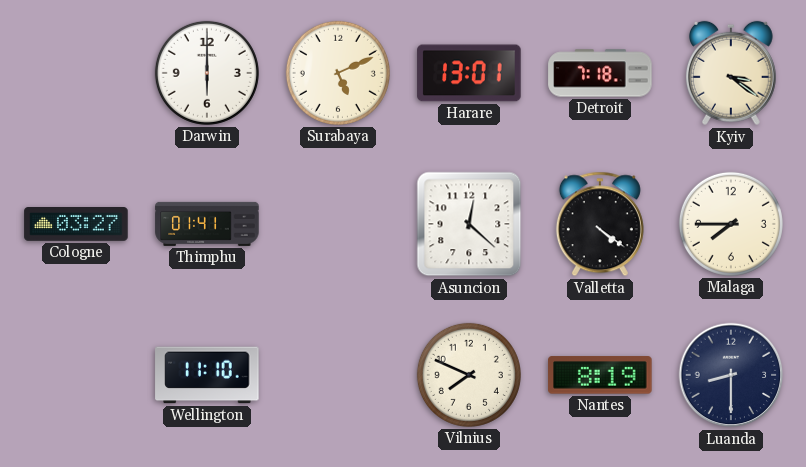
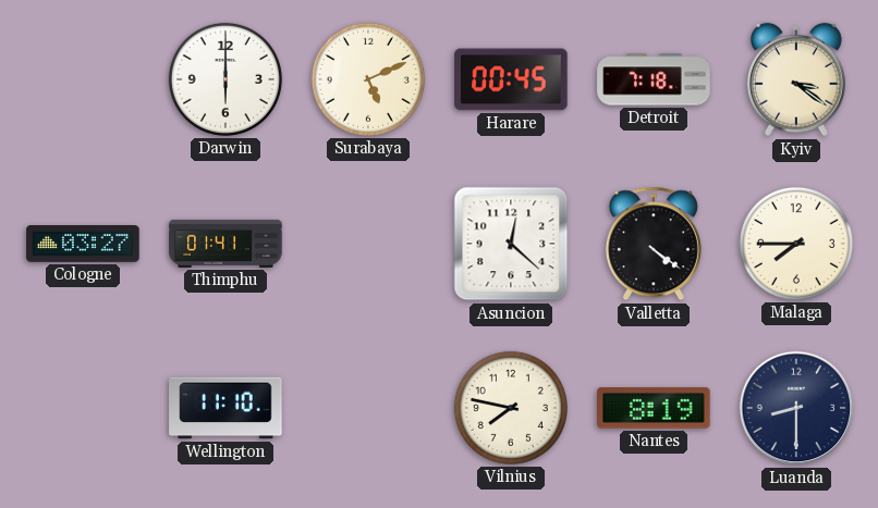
Harare: 13:01 -> 00:45 (511, 79)
Vilnius: 7:49 -> 7:47 (511, 408)
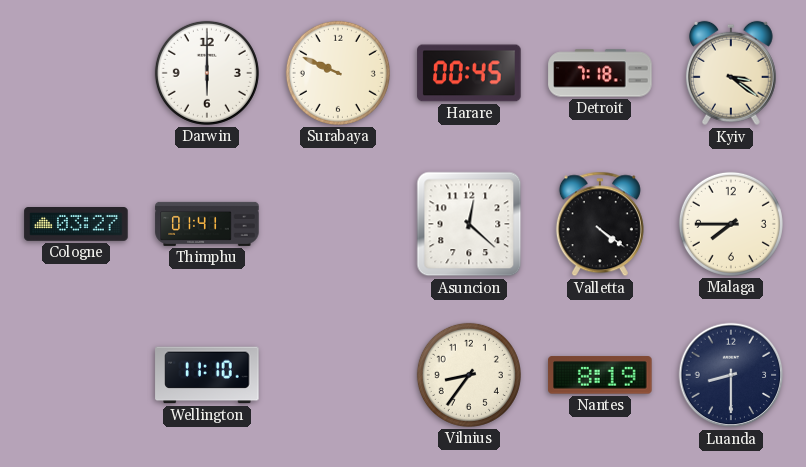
Surabaya: 5:11 -> 9:49 (338, 73)
Vilnius: 7:47 -> 8:36 (469, 375)
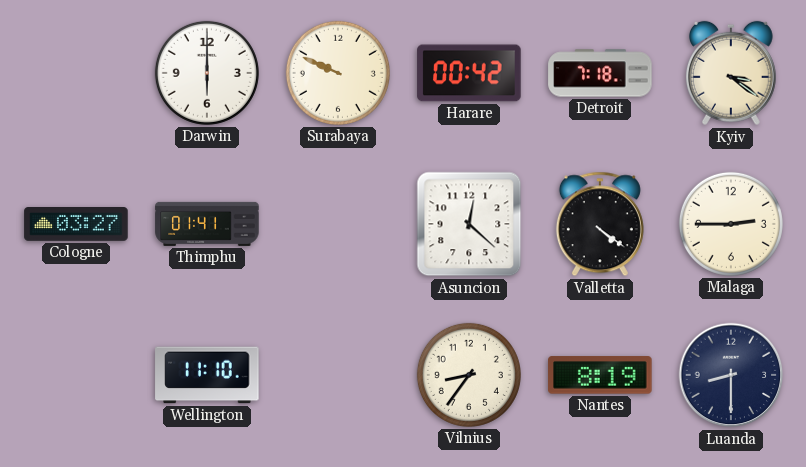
Harare: 00:45 -> 00:42 (469, 73)
Malaga: 7:45 -> 2:45 (731, 224)
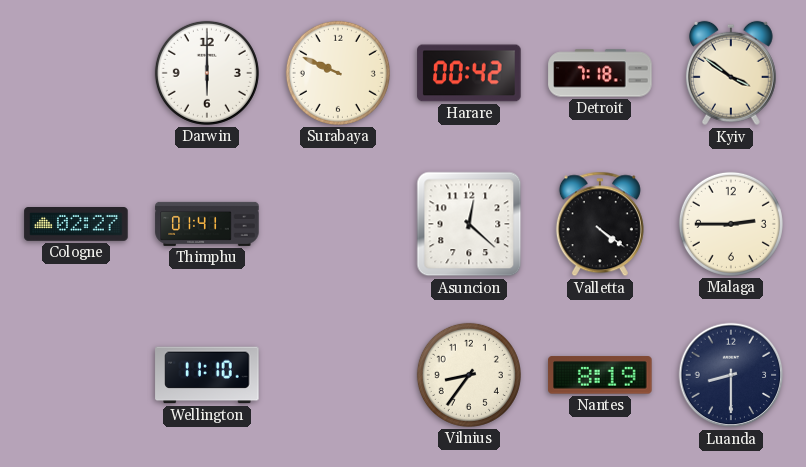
Kyiv: 3:21 -> 3:51 (731, 73)
Cologne: 03:27 -> 02:27 (76, 225)
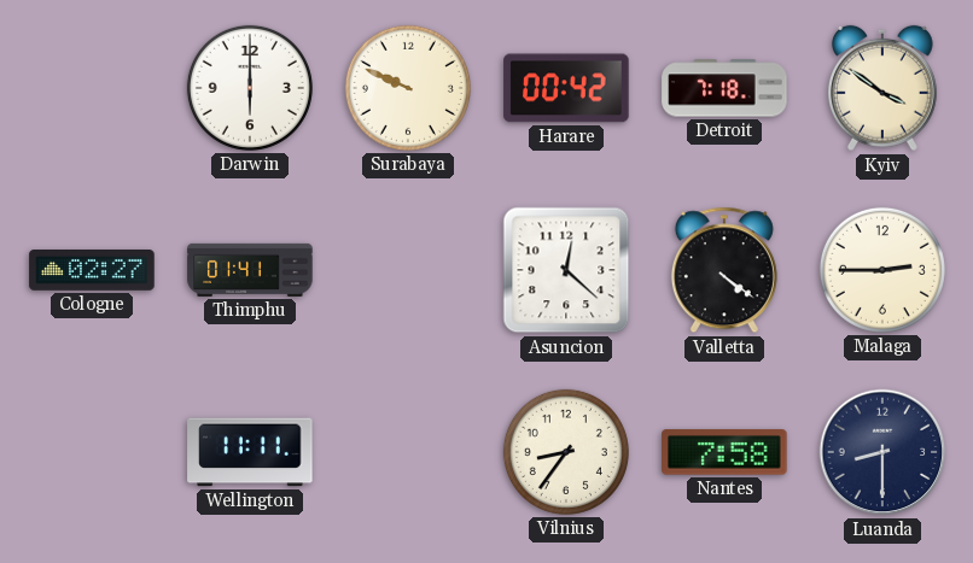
Wellington: 11:10 -> 11:11 (250, 452)
Nantes: 8:19 -> 7:58 (724, 452)
